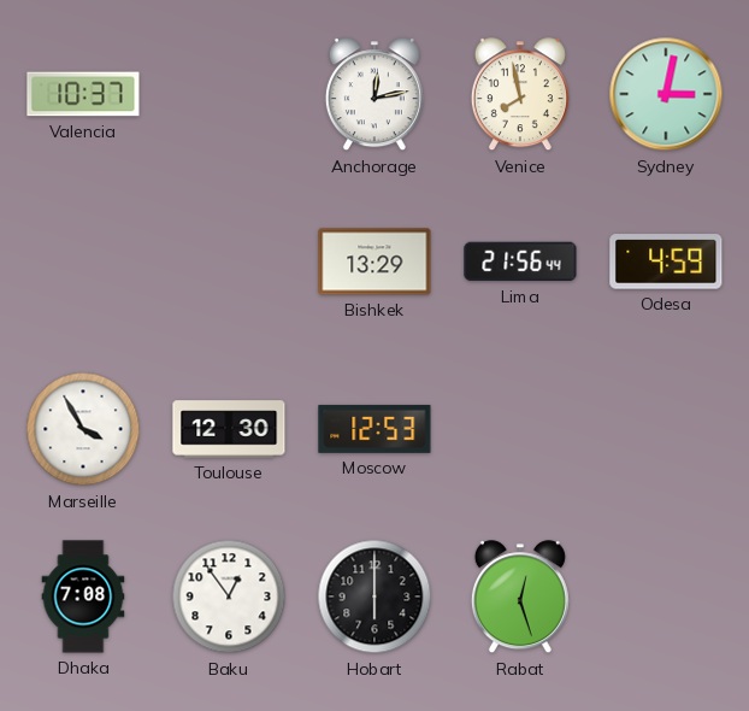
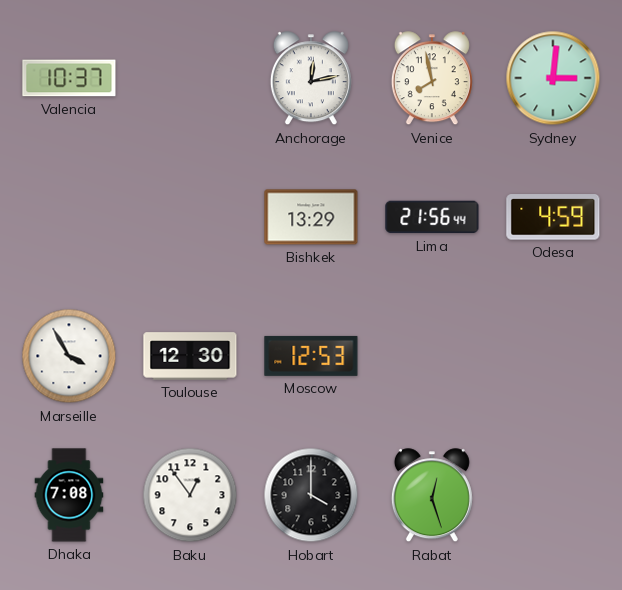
Sydney: 3:02 -> 3:01 (553, 78)
Hobart: 6:00 -> 4:00 (311, 495)
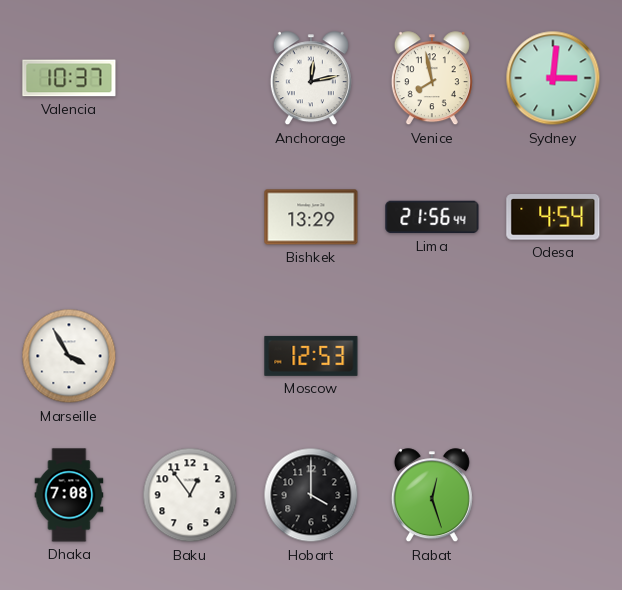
Odesa: 4:59 -> 4:54 (553, 217)
Toulouse: 12:30 -> none (190, 356)
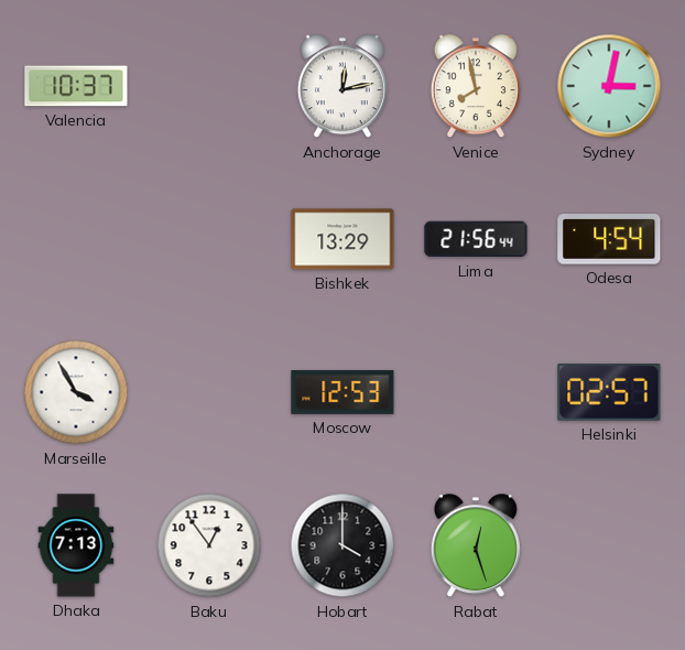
Sydney: 3:01 -> 3:02 (609, 86)
Helsinki: none -> 02:57 (609, 392)
Dhaka: 7:08 -> 7:13 (76, 545)
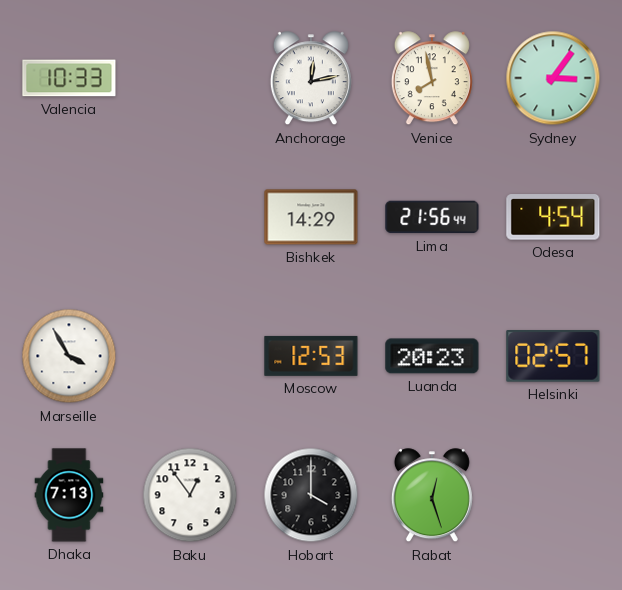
Valencia: 10:37 -> 10:33 (69, 78)
Sydney: 3:02 -> 3:06 (553, 78)
Bishkek: 13:29 -> 14:29 (311, 217)
Luanda: none -> 20:23 (432, 356)
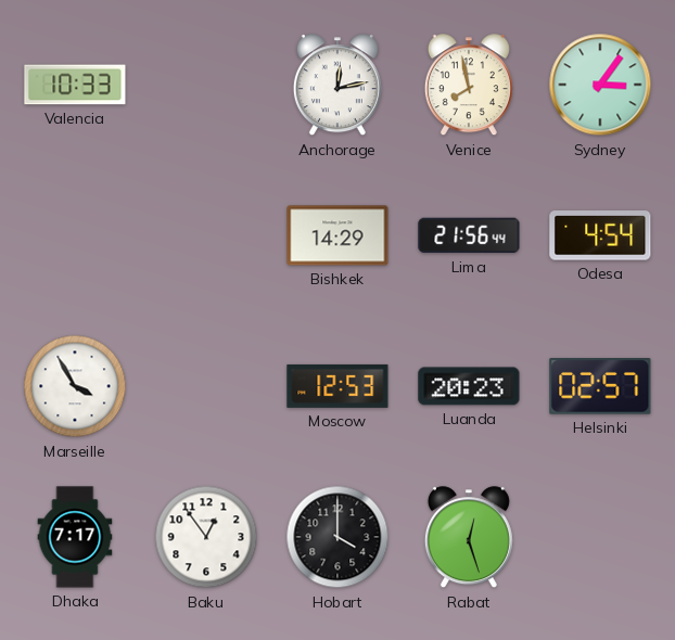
Dhaka: 7:13 -> 7:17 (75, 537)
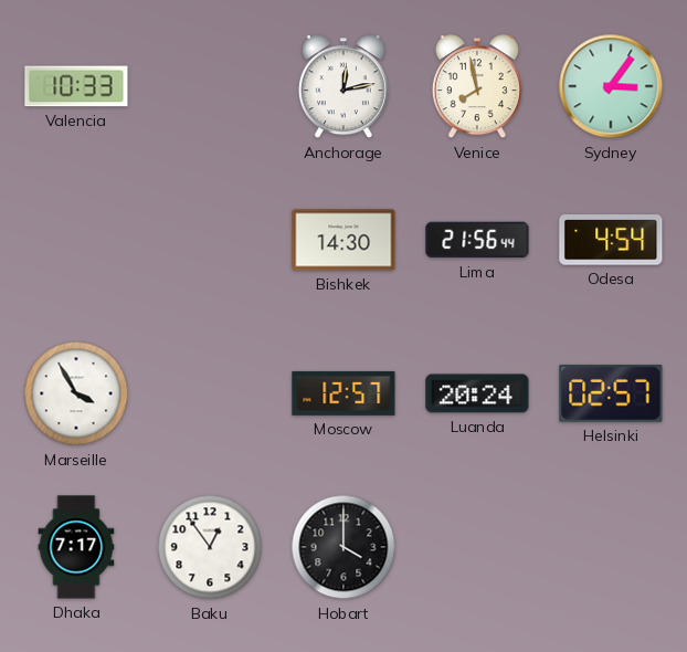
Bishkek: 14:29 -> 14:30 (343, 240)
Moscow: 12:53 -> 12:57 (343, 393)
Luanda: 20:23 -> 20:24 (477, 393)
Rabat: 12:27 -> none (469, 538)
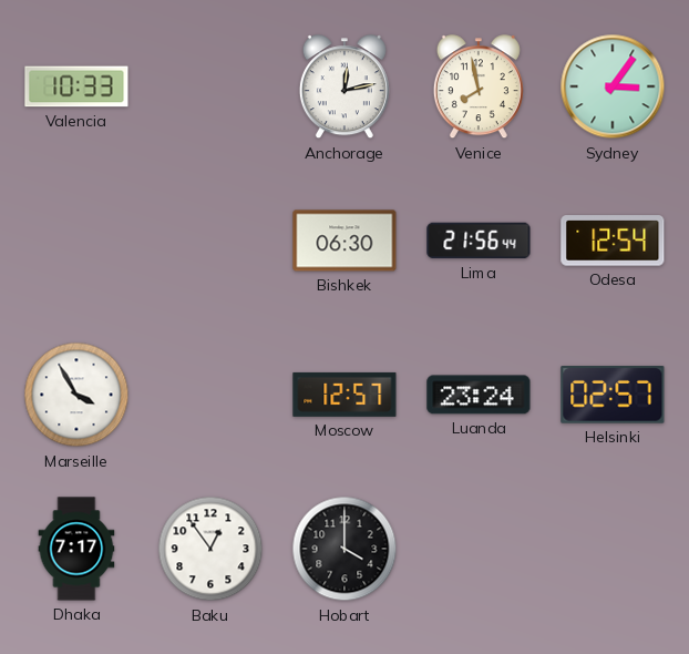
Bishkek: 14:30 -> 06:30 (344, 241)
Odesa: 4:54 -> 12:54 (613, 241)
Luanda: 20:24 -> 23:24 (479, 395)
